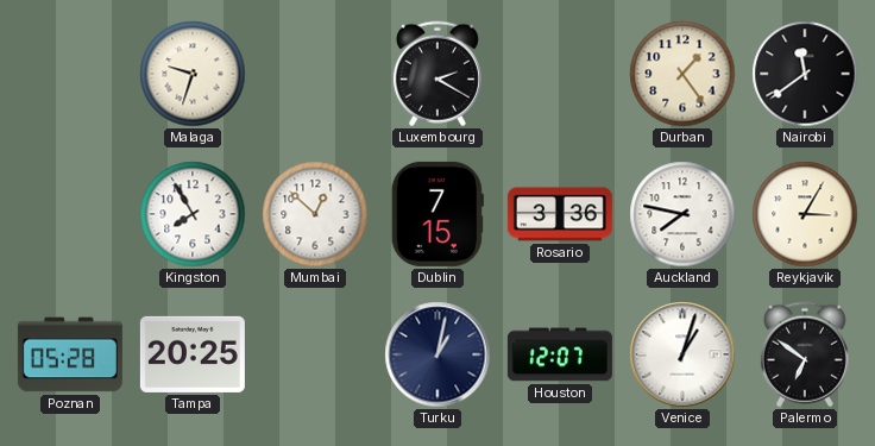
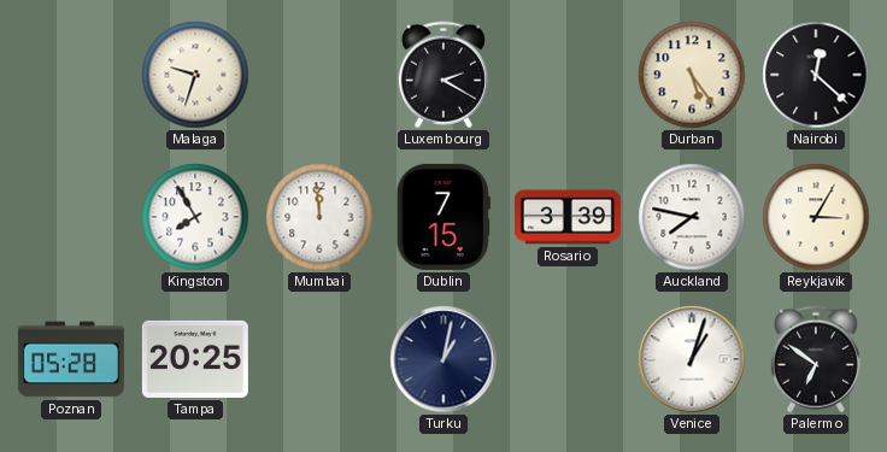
Durban: 1:24 -> 5:24 (692, 75)
Nairobi: 11:39 -> 12:22 (816, 75)
Mumbai: 12:52 -> 11:59 (319, 217)
Rosario: 3:36 -> 3:39 (568, 217)
Houston: 12:07 -> none (560, 354)
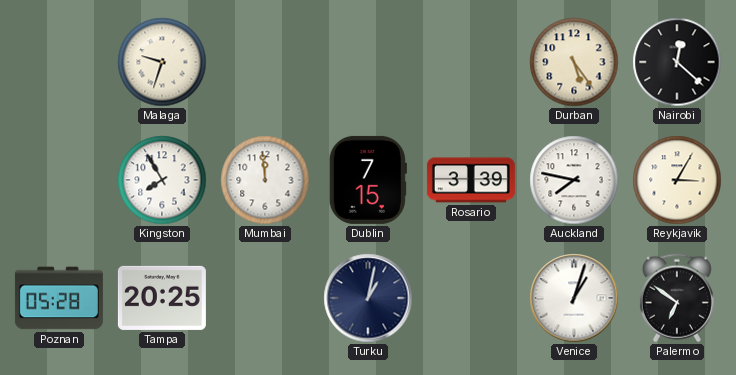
Luxembourg: 2:20 -> none (444, 75)
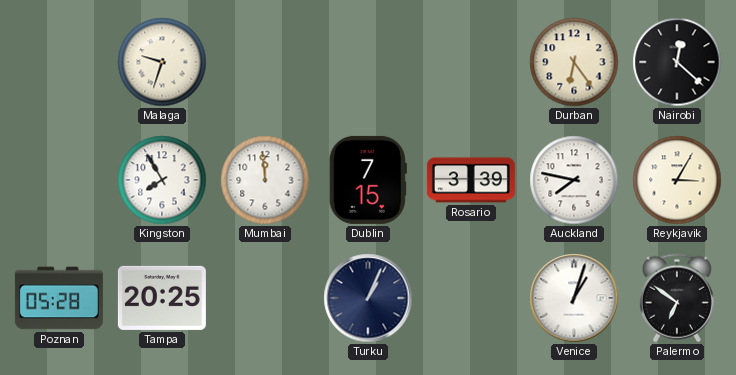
Durban: 5:24 -> 6:24 (574, 62)
Turku: 1:02 -> 1:04 (368, 298)
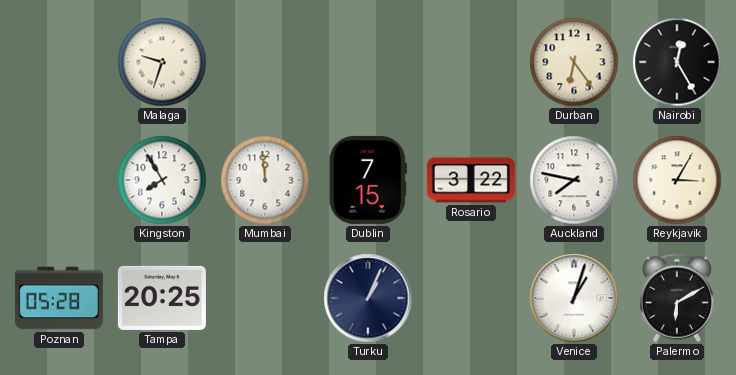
Nairobi: 12:22 -> 12:25 (677, 62)
Rosario: 3:39 -> 3:22 (471, 180)
Palermo: 6:51 -> 6:10 (677, 298)
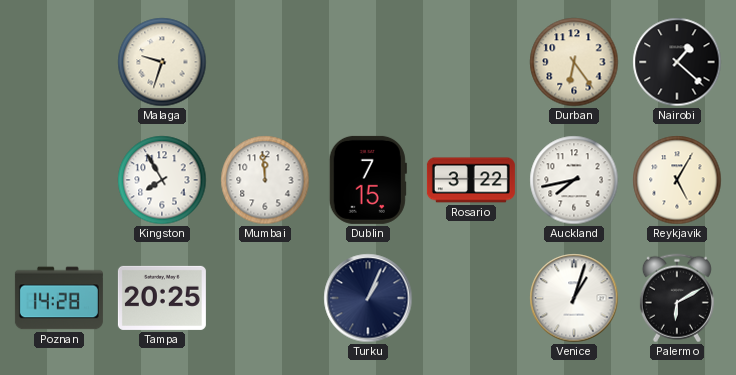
Nairobi: 12:25 -> 1:22 (677, 62)
Auckland: 7:47 -> 7:43 (574, 180)
Reykjavik: 3:05 -> 5:05 (677, 180)
Poznan: 05:28 -> 14:28 (59, 298)
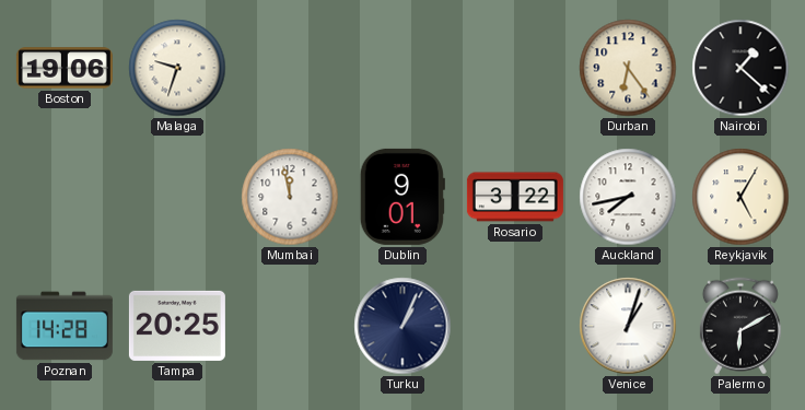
Boston: none -> 19:06 (65, 68)
Kingston: 7:55 -> none (162, 180)
Mumbai: 11:59 -> 11:58 (290, 197)
Dublin: 7:15 -> 9:01 (402, 197)
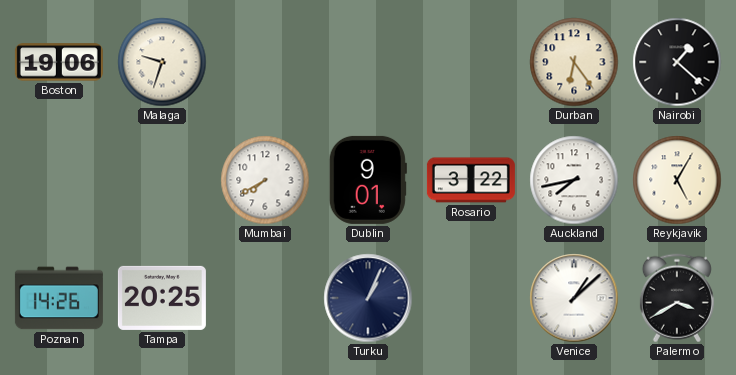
Mumbai: 11:58 -> 7:40 (265, 180)
Poznan: 14:28 -> 14:26 (59, 298)
Venice: 1:03 -> 1:08 (574, 298)
Palermo: 6:10 -> 3:40 (677, 298)
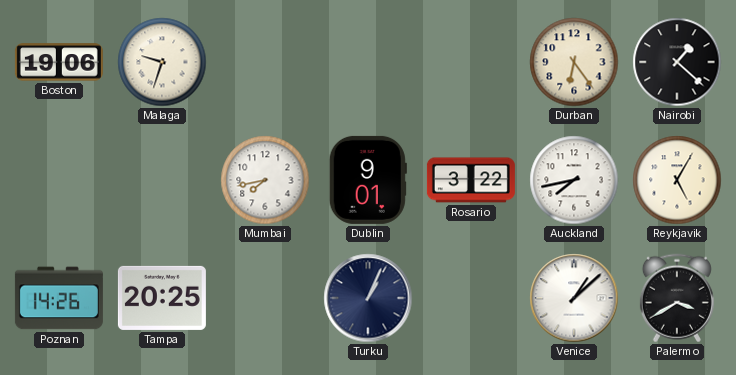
Mumbai: 7:40 -> 7:43 (265, 180)
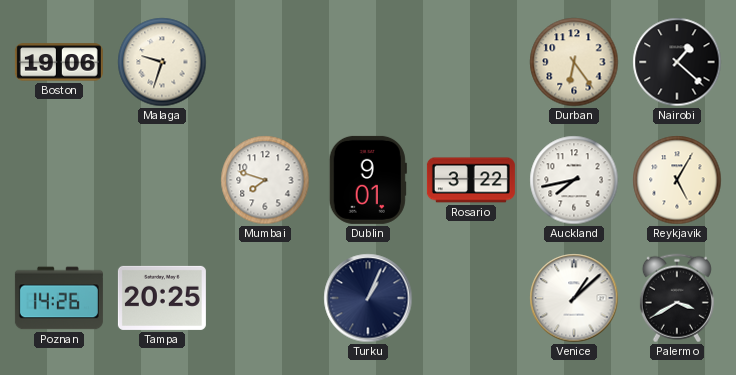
Mumbai: 7:43 -> 7:48 (265, 180)
